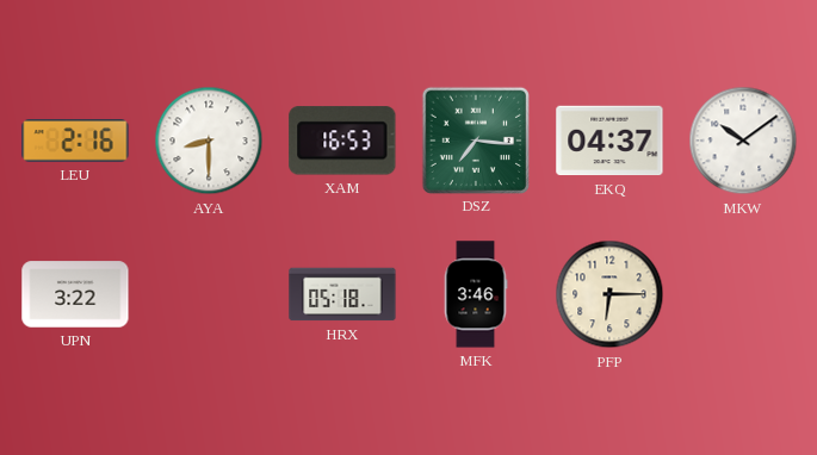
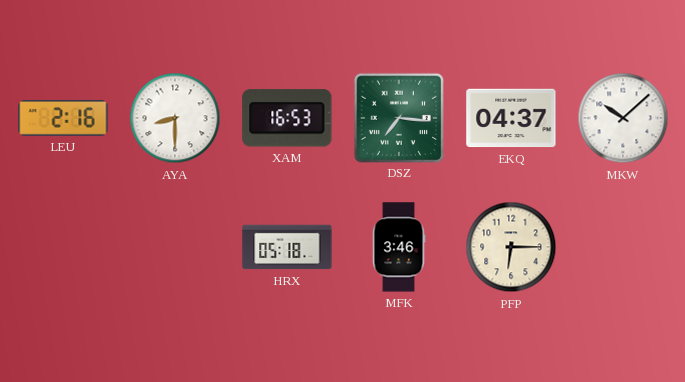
MKW: 10:09 -> 10:08 (623, 118)
UPN: 3:22 -> none (75, 294)
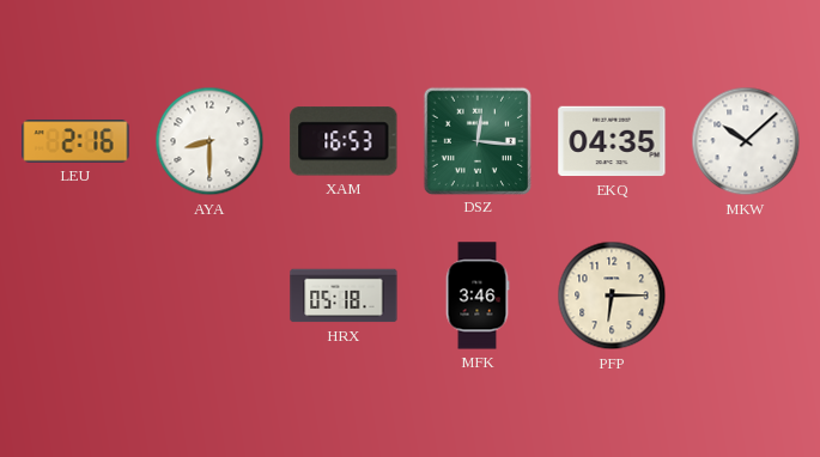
DSZ: 7:16 -> 12:16 (476, 140)
EKQ: 04:37 -> 04:35 (612, 141)
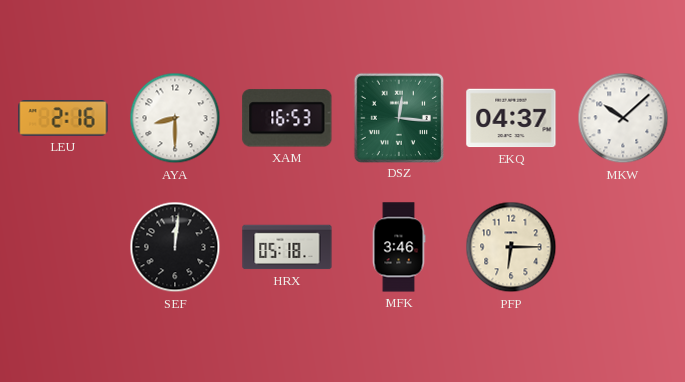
EKQ: 04:35 -> 04:37 (511, 118)
SEF: none -> 12:01 (175, 247)
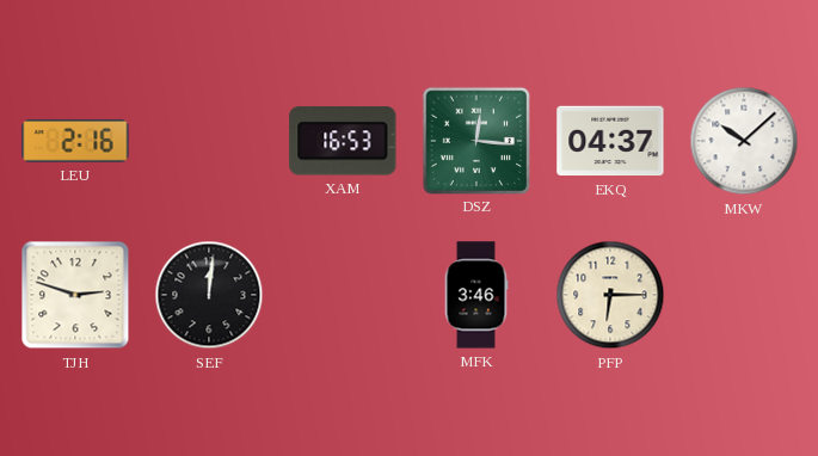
AYA: 8:30 -> none (175, 118)
TJH: none -> 2:48 (75, 295)
HRX: 05:18 -> none (287, 247)
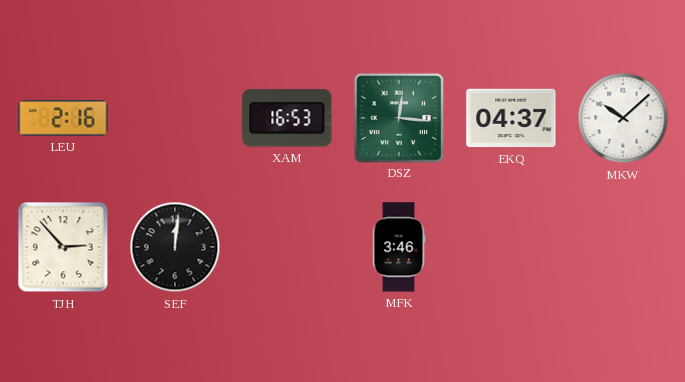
TJH: 2:48 -> 2:53 (63, 247)
PFP: 6:15 -> none (610, 295)
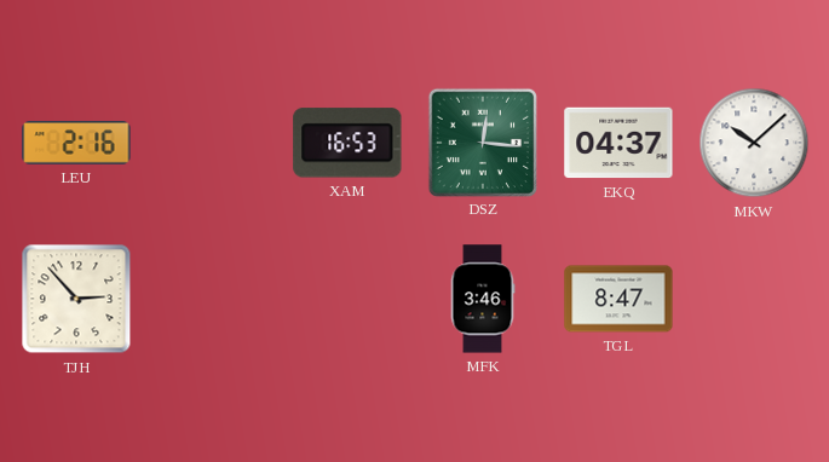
SEF: 12:01 -> none (175, 247)
TGL: none -> 8:47 (618, 299)
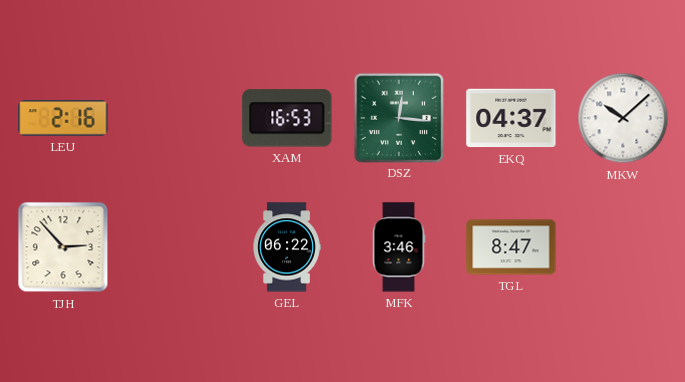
GEL: none -> 06:22 (287, 247)
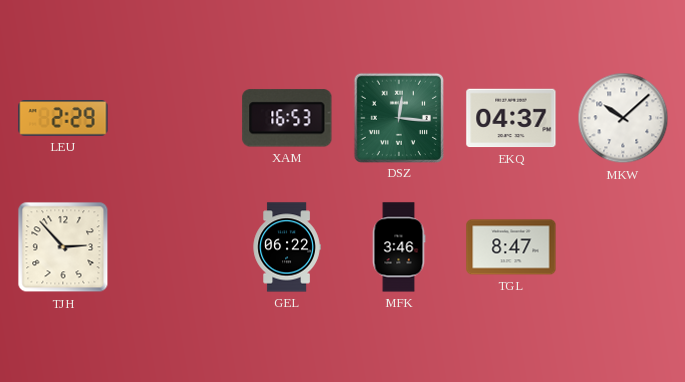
LEU: 2:16 -> 2:29 (63, 118)
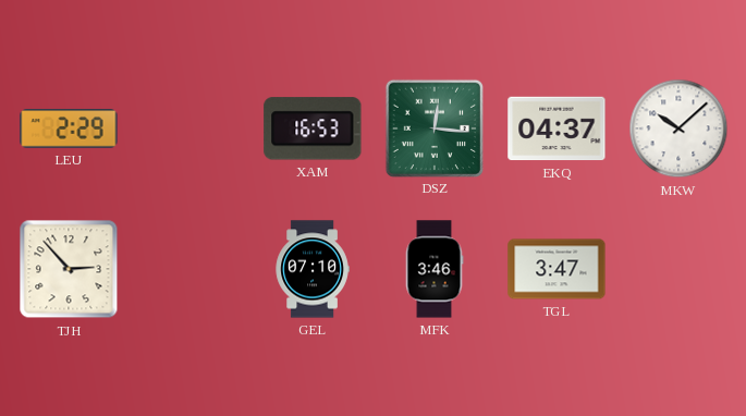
GEL: 06:22 -> 07:10 (313, 269)
TGL: 8:47 -> 3:47 (557, 269)
